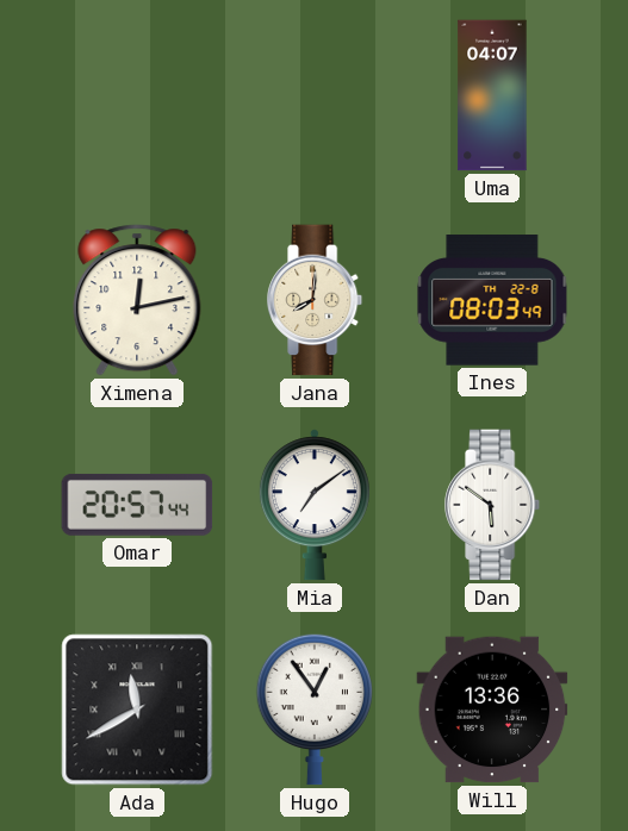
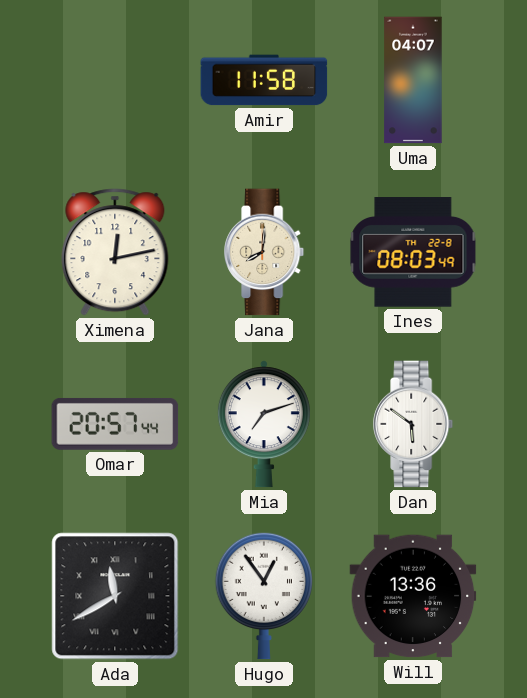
Amir: none -> 11:58 (264, 80)
Mia: 7:09 -> 7:12 (264, 424)
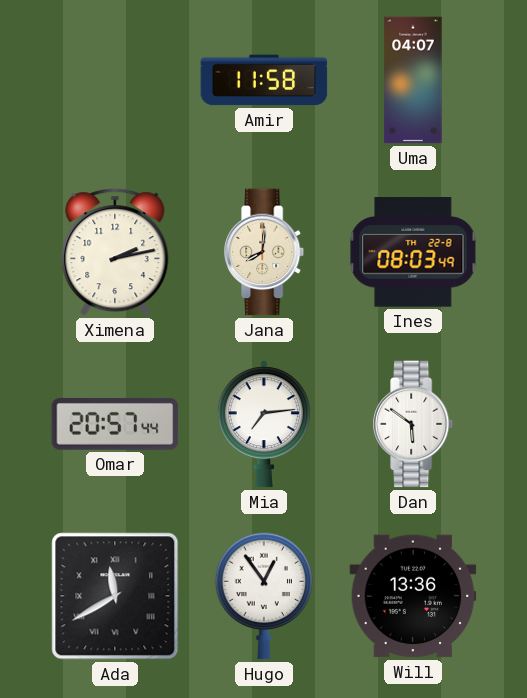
Ximena: 12:13 -> 2:13 (115, 252)
Mia: 7:12 -> 7:14 (264, 424)
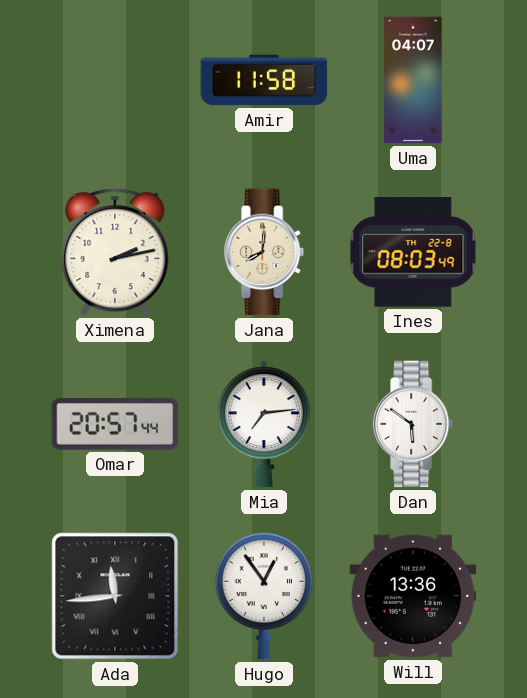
Ada: 11:40 -> 11:44 (115, 596)
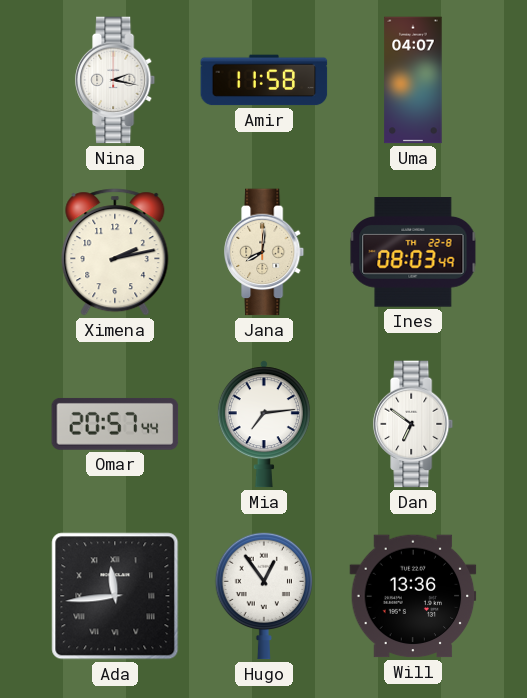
Nina: none -> 2:17 (116, 80)
Dan: 5:51 -> 6:51 (414, 424)
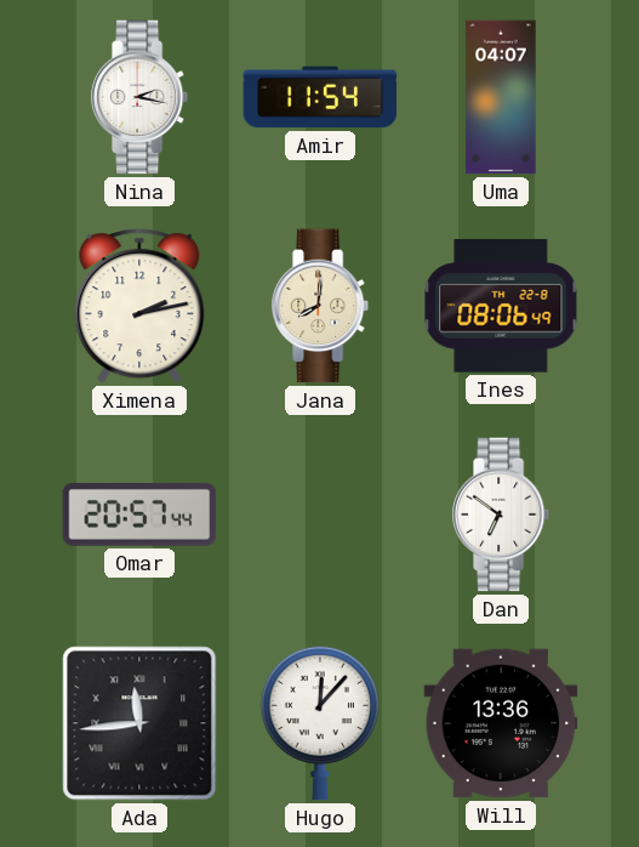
Amir: 11:58 -> 11:54 (320, 97)
Ines: 08:03 -> 08:06 (501, 306)
Mia: 7:14 -> none (264, 424)
Hugo: 12:54 -> 12:07 (319, 723)
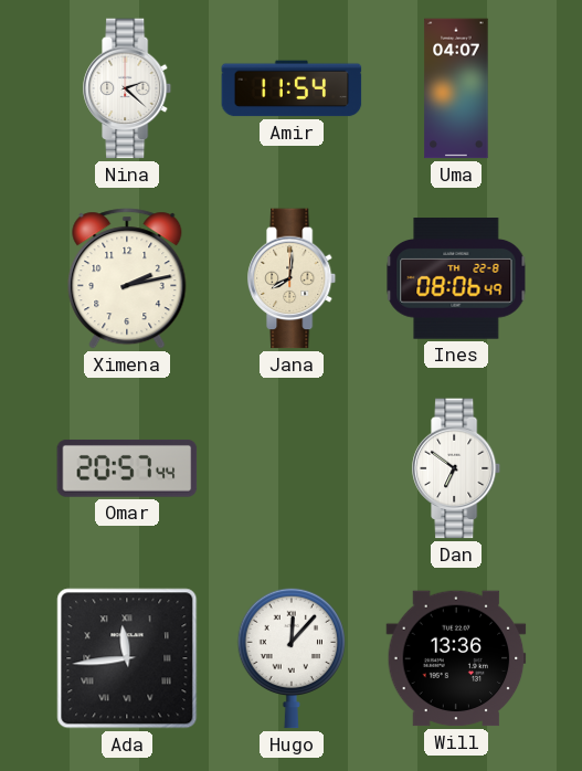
Nina: 2:17 -> 2:22 (128, 88)
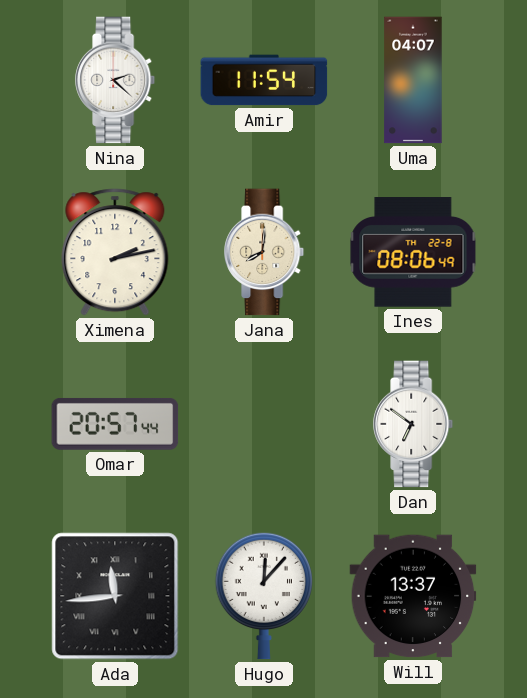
Will: 13:36 -> 13:37 (413, 596)
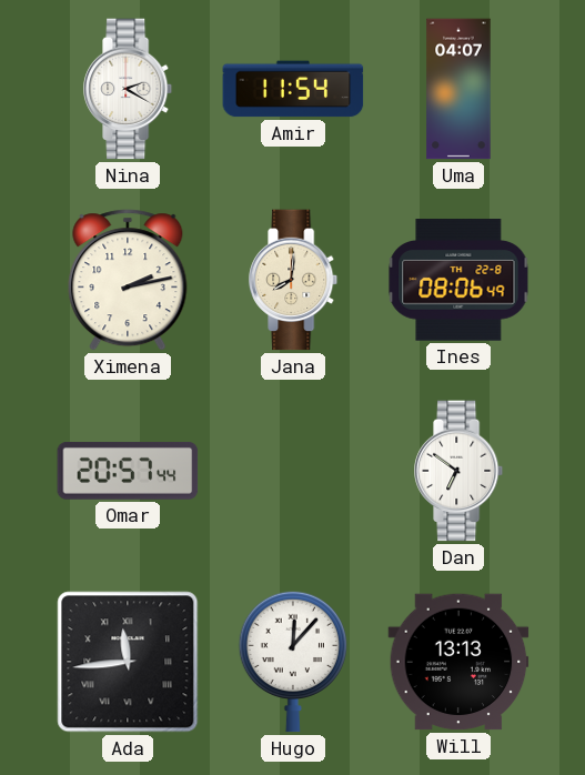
Nina: 2:22 -> 2:20 (129, 89)
Will: 13:37 -> 13:13 (458, 662)
